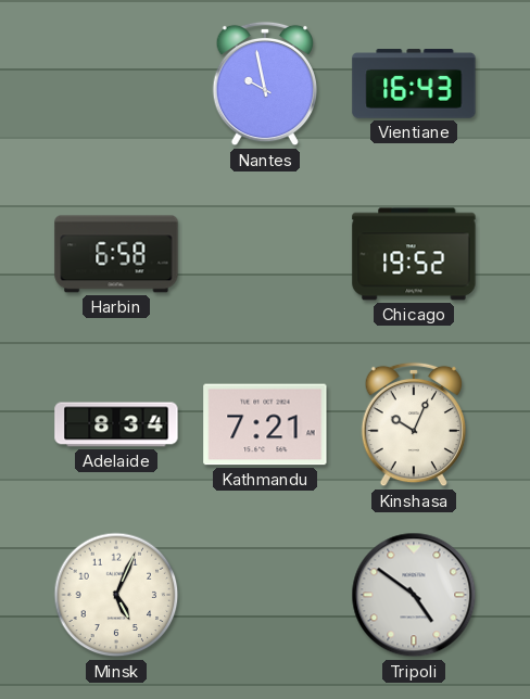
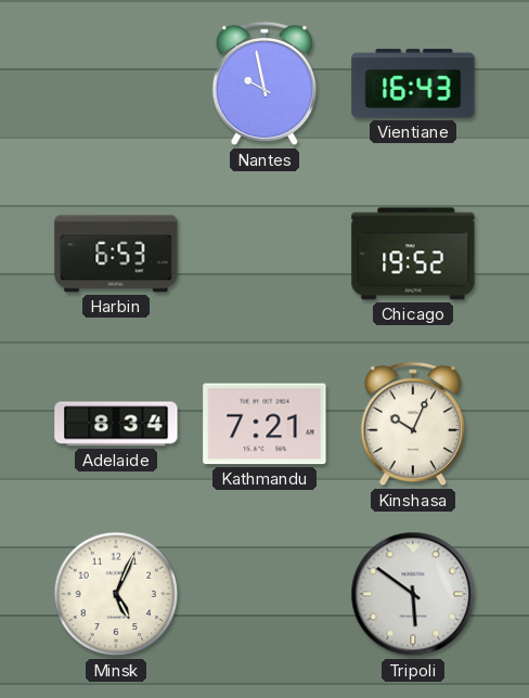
Harbin: 6:58 -> 6:53 (116, 254)
Tripoli: 4:51 -> 5:51 (413, 594)
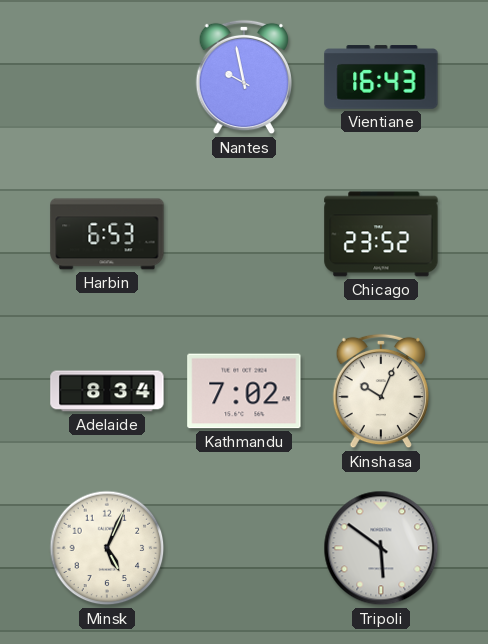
Chicago: 19:52 -> 23:52 (381, 234)
Kathmandu: 7:21 -> 7:02 (244, 391)
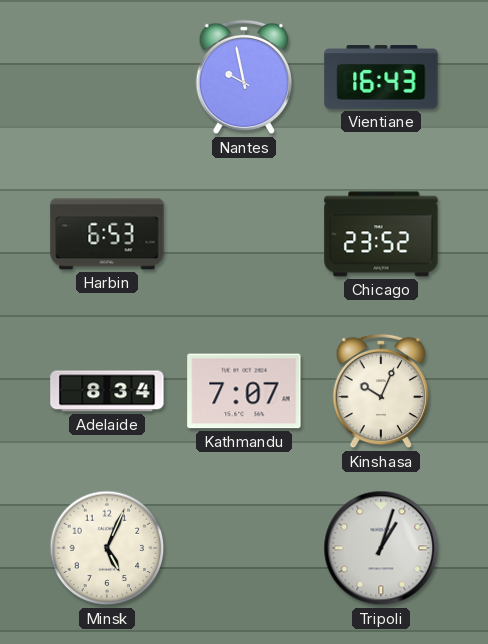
Kathmandu: 7:02 -> 7:07 (244, 391)
Tripoli: 5:51 -> 1:03 (381, 548)
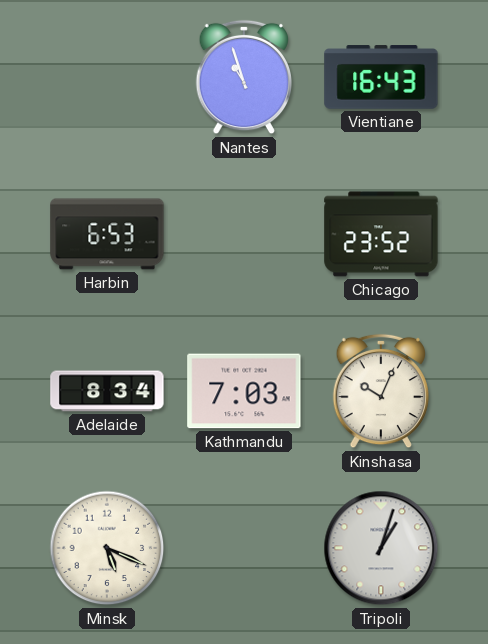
Nantes: 9:58 -> 10:57 (243, 77)
Kathmandu: 7:07 -> 7:03 (244, 391)
Minsk: 5:04 -> 5:19 (107, 548)
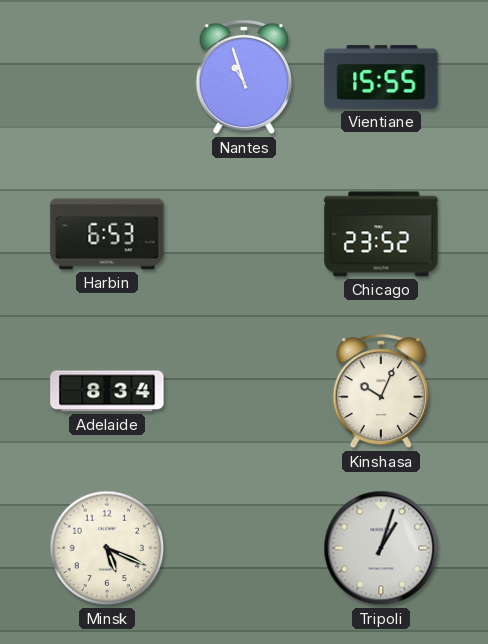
Vientiane: 16:43 -> 15:55 (381, 77)
Kathmandu: 7:03 -> none (244, 391)
